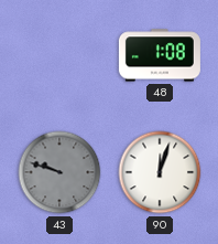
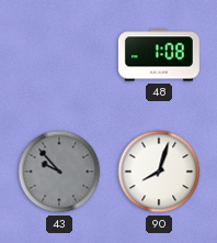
43: 9:48 -> 9:53 (59, 172)
90: 12:03 -> 8:03 (159, 172)
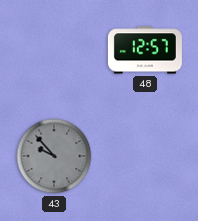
48: 1:08 -> 12:57 (145, 50)
90: 8:03 -> none (159, 172)
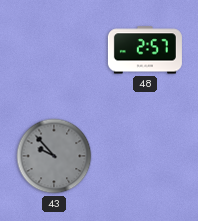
48: 12:57 -> 2:57 (145, 50)
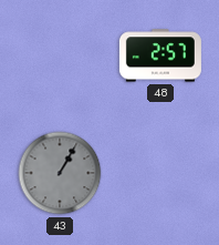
43: 9:53 -> 1:05 (60, 173)
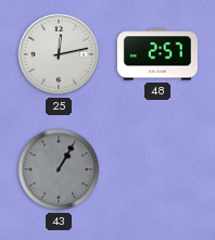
25: none -> 12:13 (59, 54)
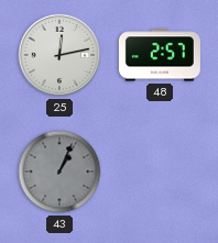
43: 1:05 -> 1:04 (59, 172)
